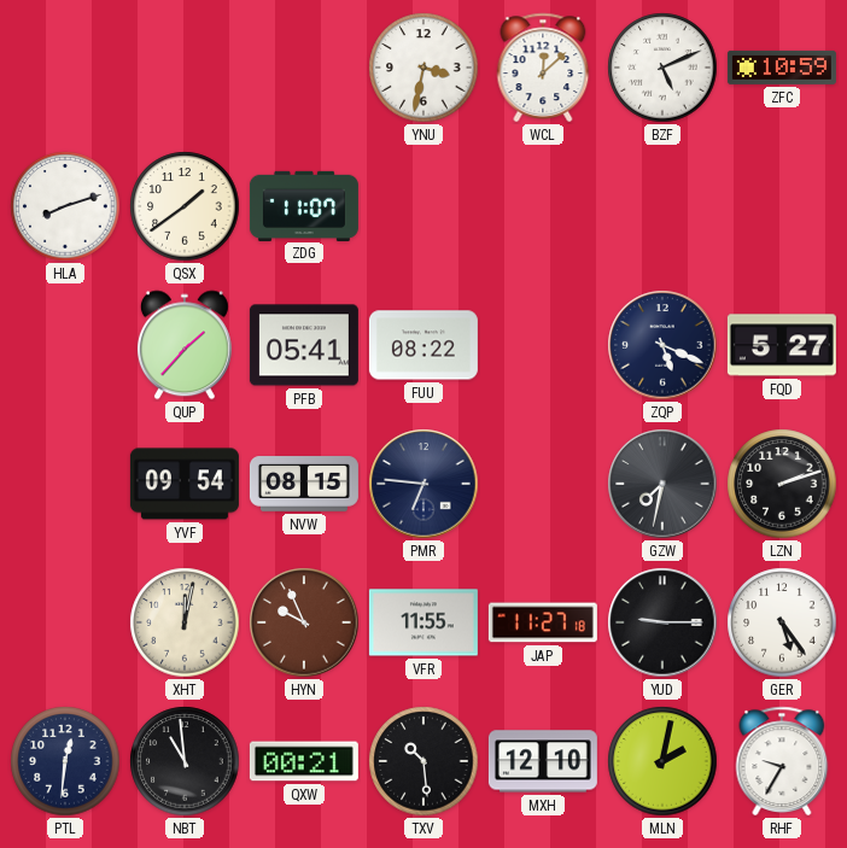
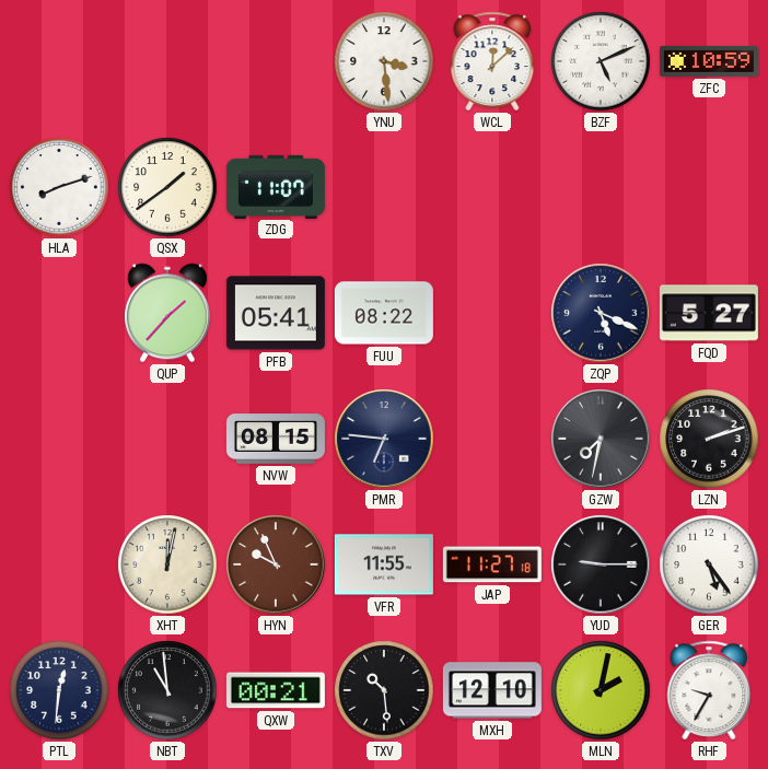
YNU: 3:32 -> 3:29 (384, 61)
YVF: 09:54 -> none (185, 484)
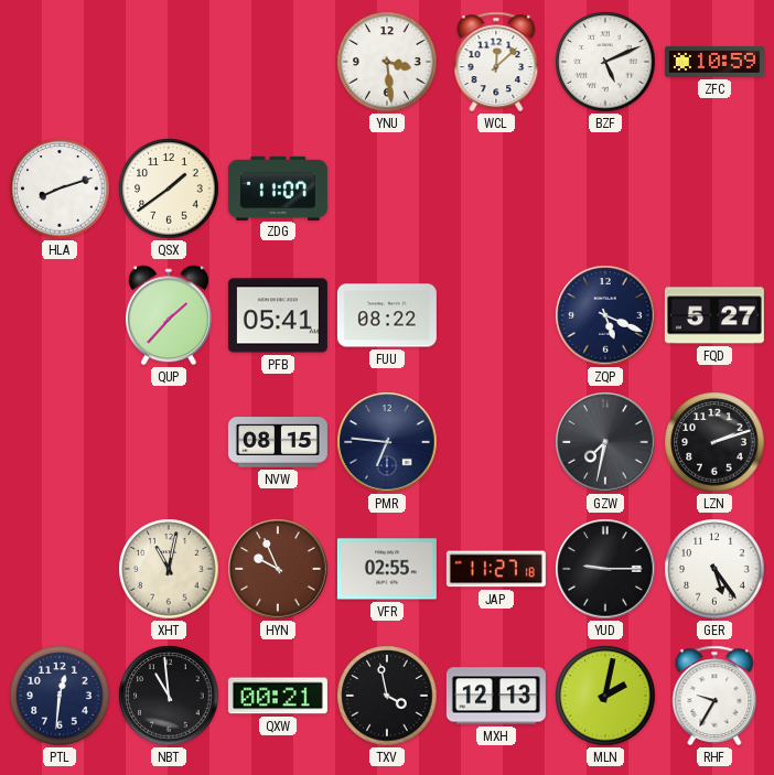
XHT: 12:02 -> 11:02 (169, 569)
VFR: 11:55 -> 02:55 (387, 569)
TXV: 10:29 -> 3:58 (387, 696)
MXH: 12:10 -> 12:13 (496, 696)
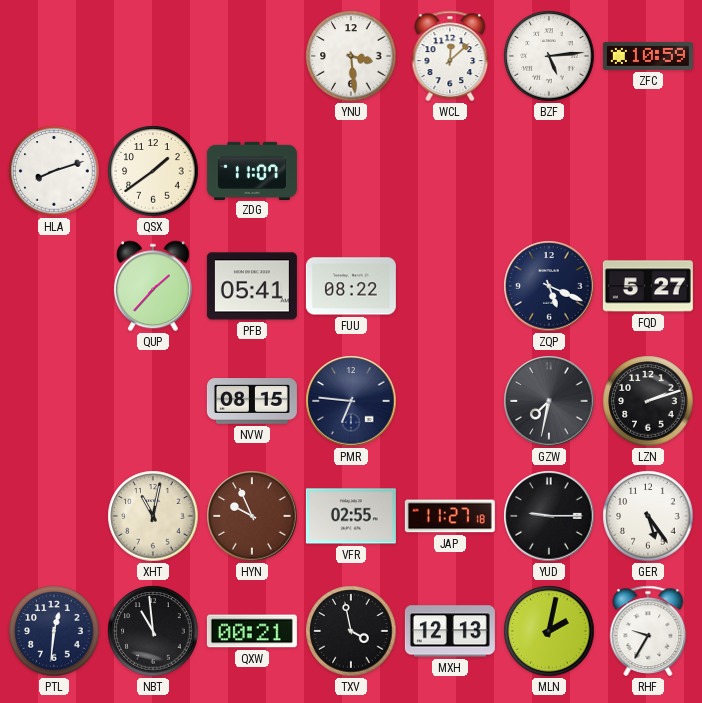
BZF: 5:11 -> 5:14 (549, 56)
